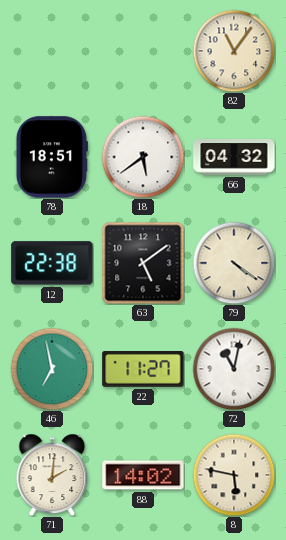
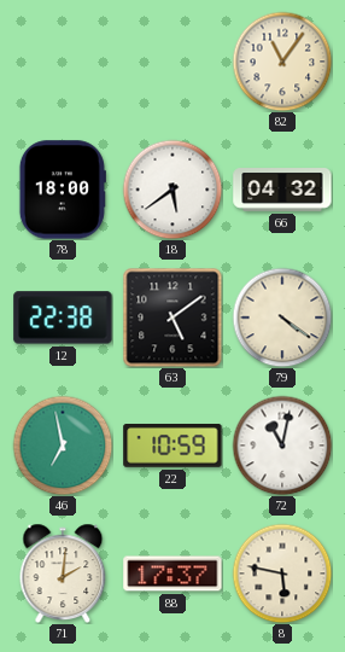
78: 18:51 -> 18:00 (63, 190)
22: 11:27 -> 10:59 (172, 447)
88: 14:02 -> 17:37 (172, 574)
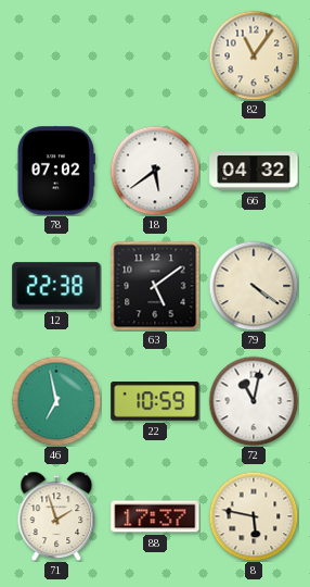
78: 18:00 -> 07:02 (56, 171)
71: 2:01 -> 1:57 (56, 516)
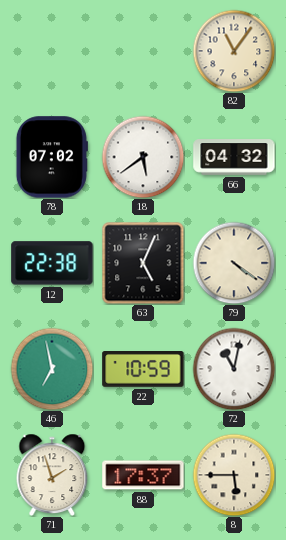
63: 5:09 -> 5:04 (143, 263)
8: 5:47 -> 5:45 (234, 475)
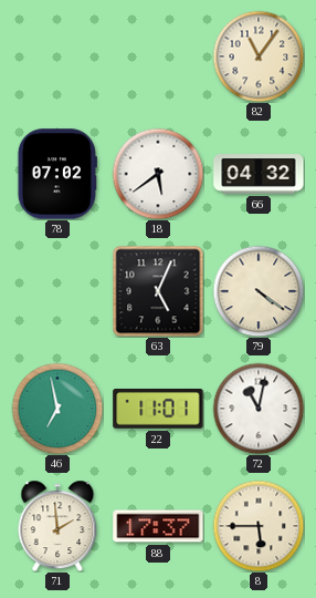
12: 22:38 -> none (52, 263)
22: 10:59 -> 11:01 (158, 410)
71: 1:57 -> 1:59 (57, 526)
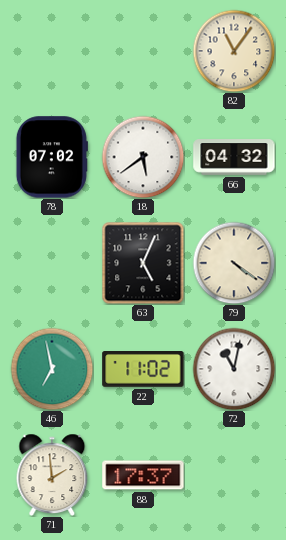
22: 11:01 -> 11:02 (143, 370)
8: 5:45 -> none (259, 526)
